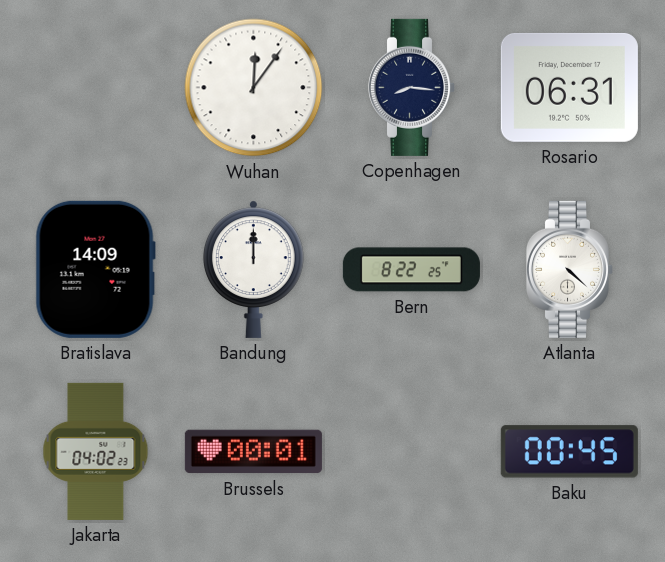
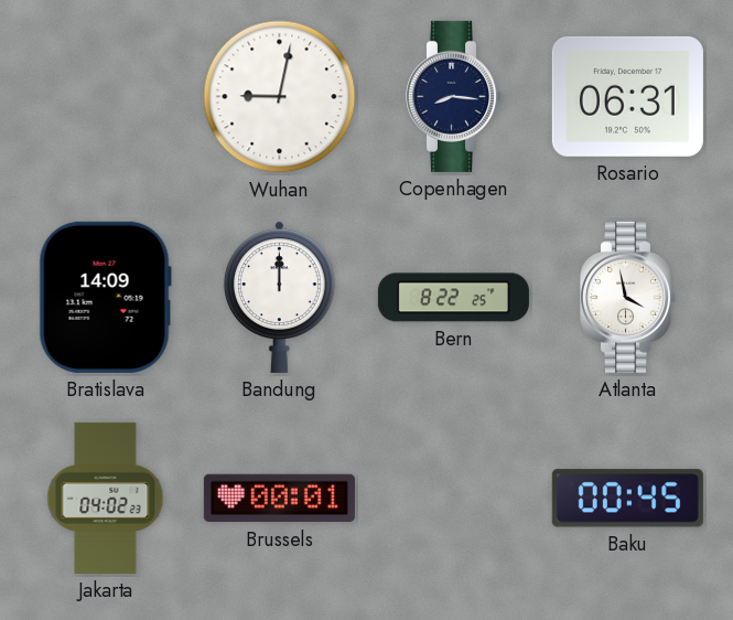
Wuhan: 12:06 -> 9:02 (280, 97)
Atlanta: 4:22 -> 3:58 (627, 297)
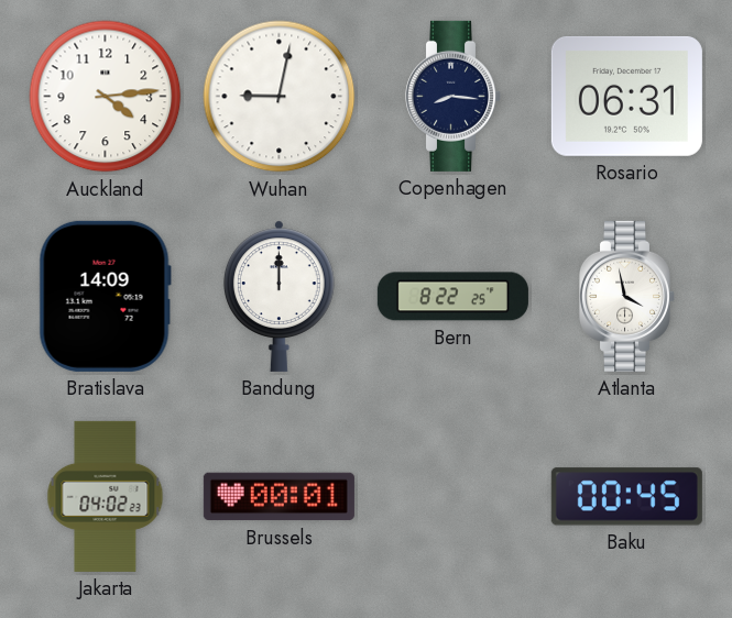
Auckland: none -> 4:14 (106, 97)
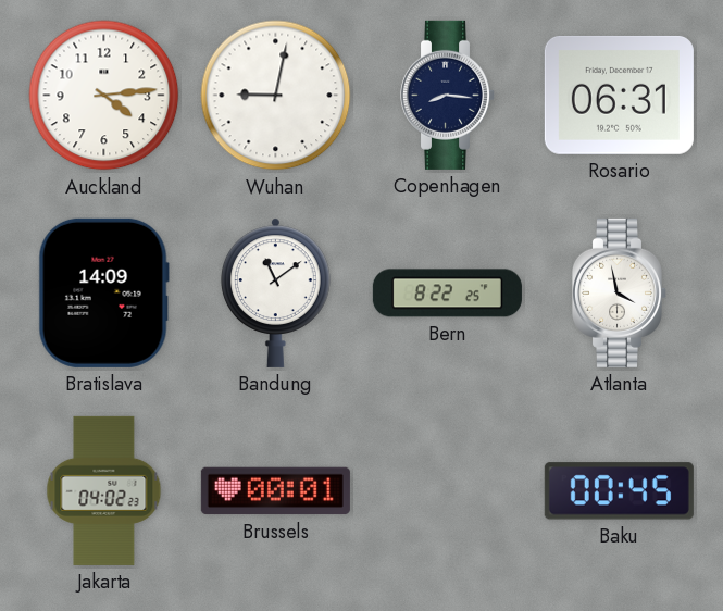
Bandung: 12:00 -> 11:09 (276, 292)
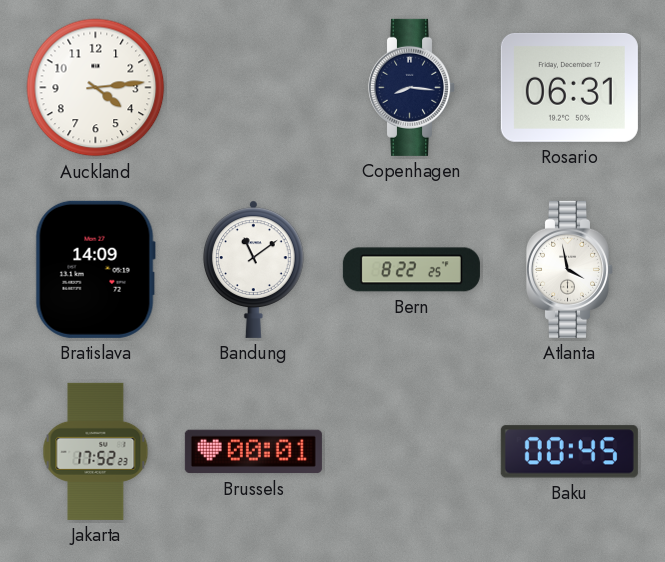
Wuhan: 9:02 -> none (276, 96)
Jakarta: 04:02 -> 17:52 (96, 451)
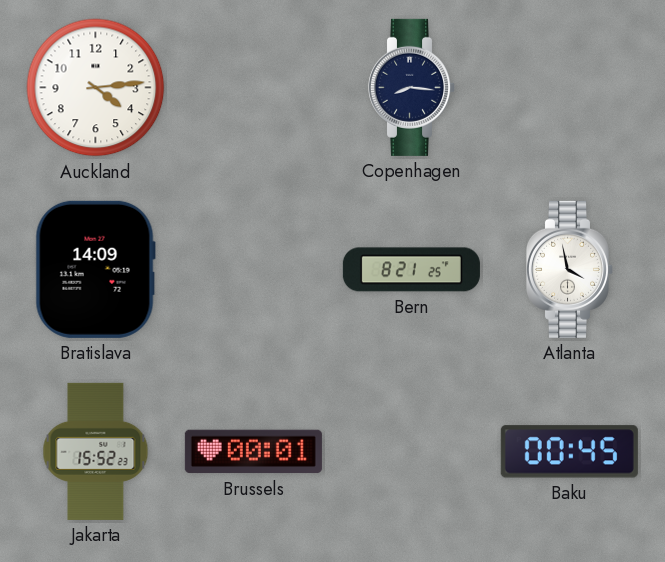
Rosario: 06:31 -> none (569, 87)
Bandung: 11:09 -> none (254, 269)
Bern: 8:22 -> 8:21 (411, 270)
Jakarta: 17:52 -> 15:52 (96, 451)
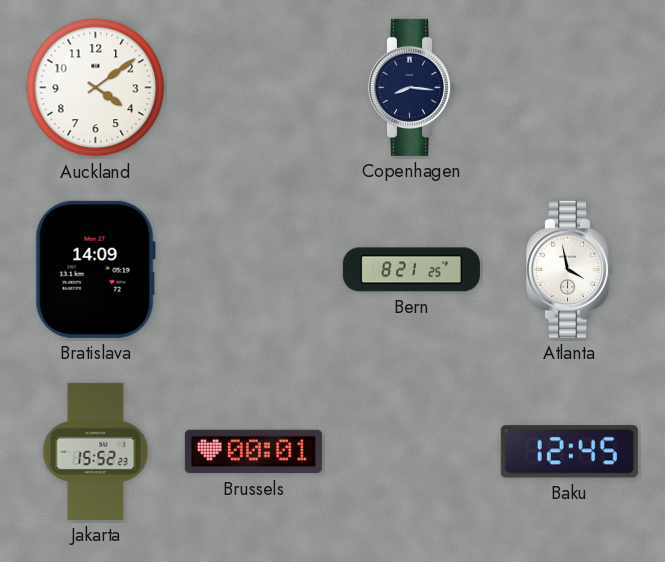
Auckland: 4:14 -> 4:09 (96, 88)
Baku: 00:45 -> 12:45 (569, 452)
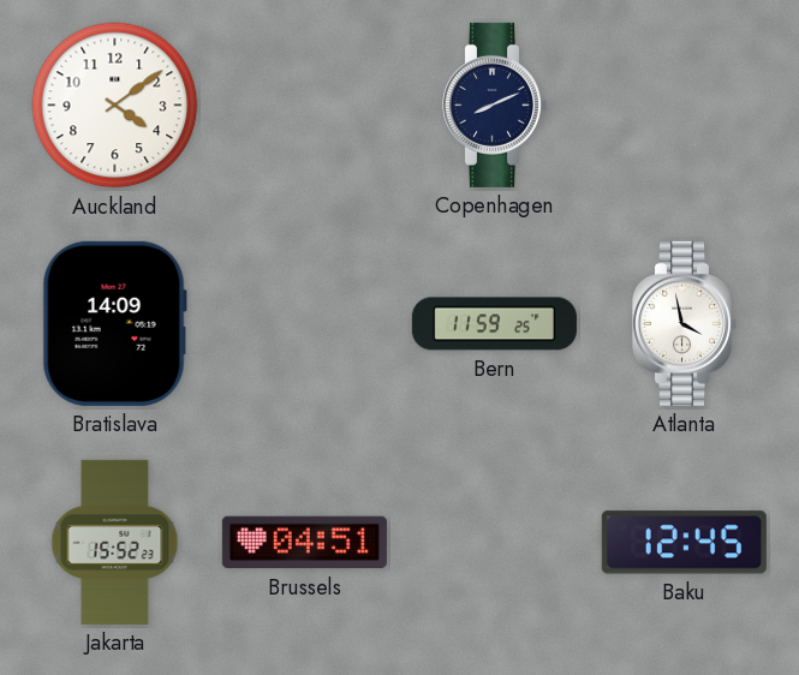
Copenhagen: 8:16 -> 8:11 (494, 104)
Bern: 8:21 -> 11:59 (494, 324)
Brussels: 00:01 -> 04:51 (304, 543)
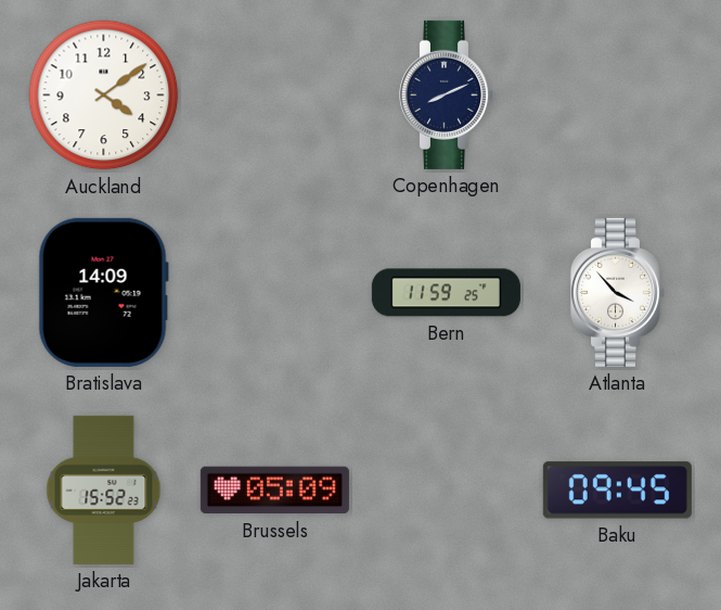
Atlanta: 3:58 -> 3:53 (617, 292)
Brussels: 04:51 -> 05:09 (274, 491)
Baku: 12:45 -> 09:45 (617, 491)
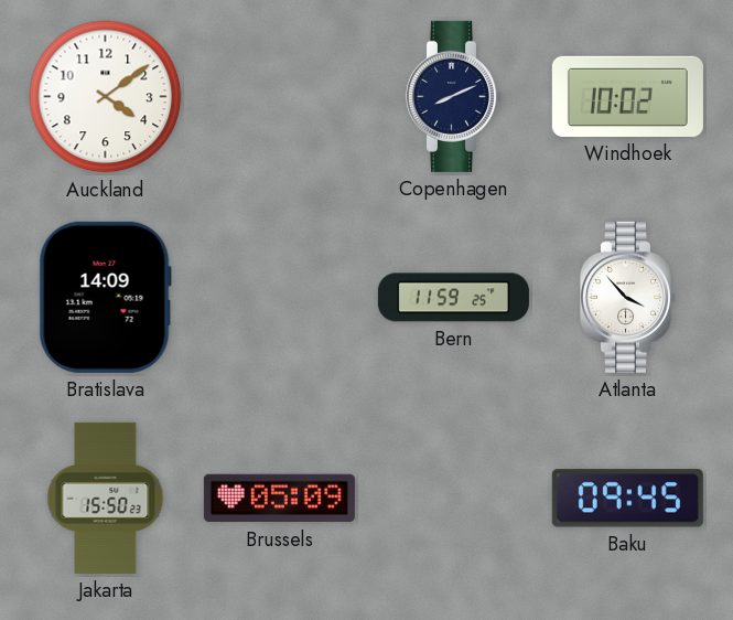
Windhoek: none -> 10:02 (627, 96)
Jakarta: 15:52 -> 15:50 (106, 498)
